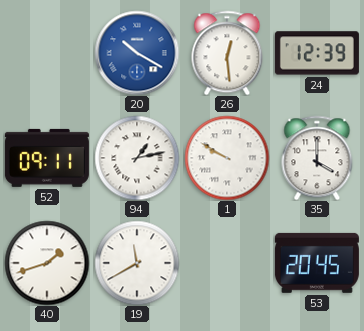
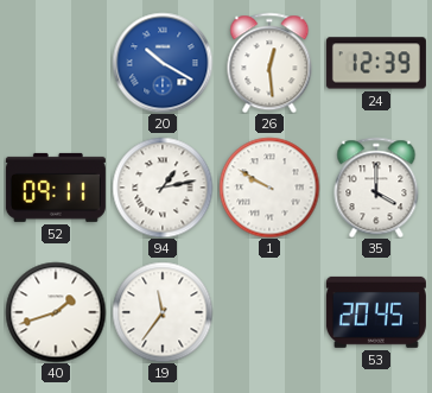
19: 11:40 -> 11:36 (163, 312)
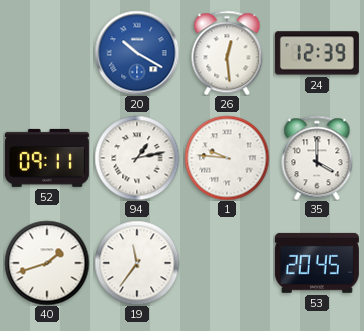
1: 9:50 -> 9:46 (227, 158)
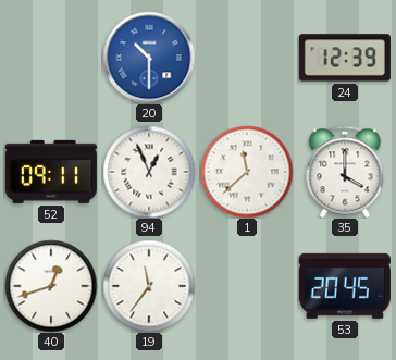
20: 10:20 -> 10:30 (149, 58)
26: 12:29 -> none (227, 53)
94: 1:13 -> 12:56 (149, 172)
1: 9:46 -> 11:38 (247, 172)
40: 1:42 -> 12:42 (51, 286)
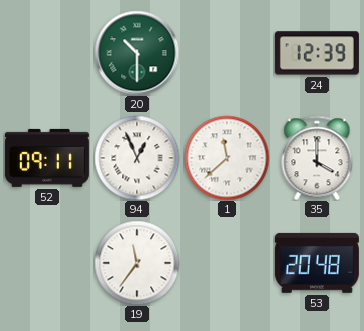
20 dial: blue -> green (137, 53)
40: 12:42 -> none (51, 286)
53: 20:45 -> 20:48 (317, 263)
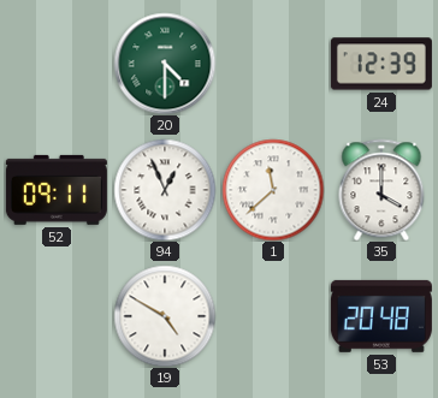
20: 10:30 -> 4:30 (165, 64)
19: 11:36 -> 4:50 (165, 316)
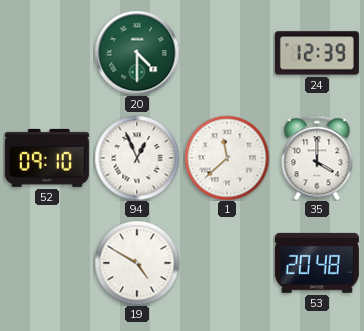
52: 09:11 -> 09:10 (47, 158)
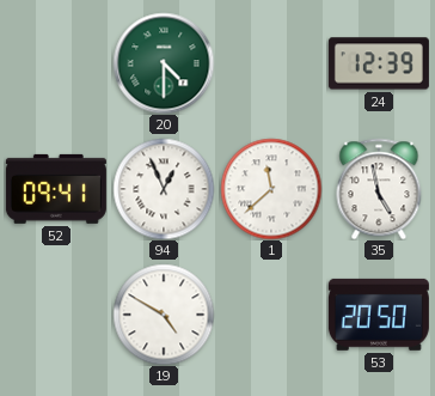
52: 09:10 -> 09:41 (56, 189)
35: 4:00 -> 4:58 (379, 189)
53: 20:48 -> 20:50 (379, 315)
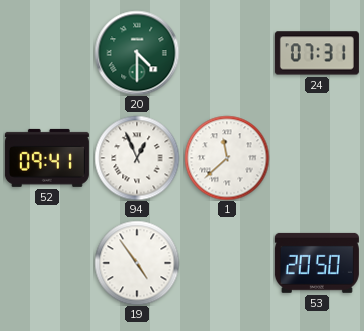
24: 12:39 -> 07:31 (317, 53)
35: 4:58 -> none (379, 189)
19: 4:50 -> 4:54 (137, 263)
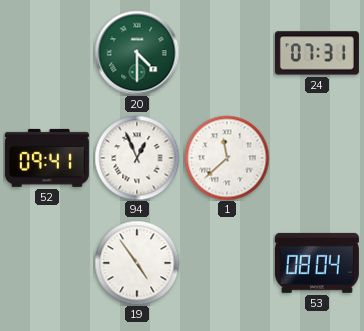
53: 20:50 -> 08:04 (317, 263)
